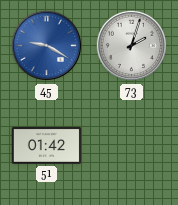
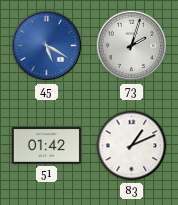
45: 9:20 -> 5:20 (47, 46)
83: none -> 1:11 (132, 146)
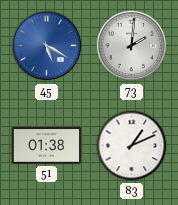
73: 2:03 -> 2:01 (132, 46)
51: 01:42 -> 01:38 (47, 145)
